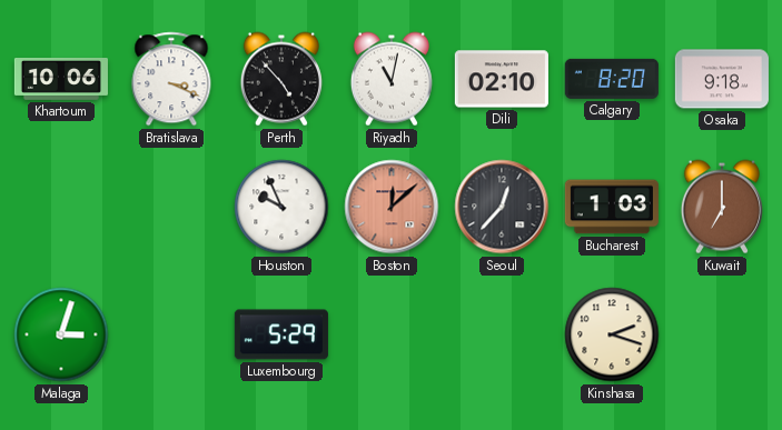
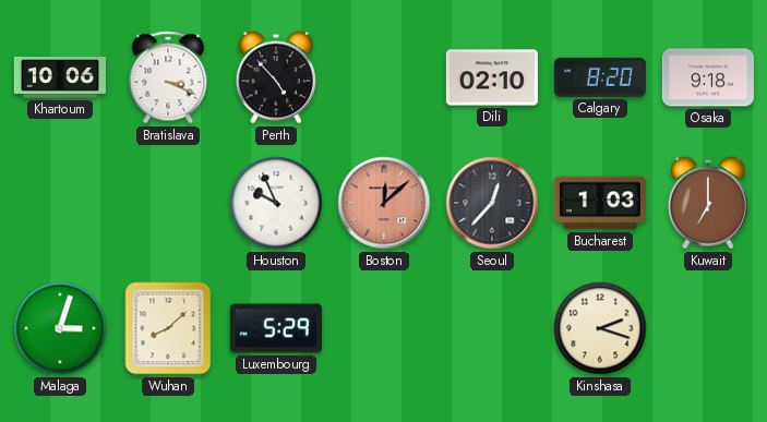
Riyadh: 11:02 -> none (392, 79)
Wuhan: none -> 8:08 (168, 328)
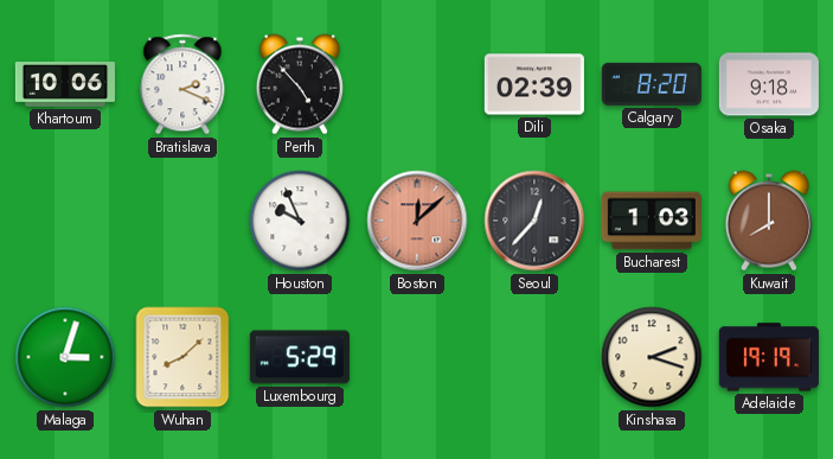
Bratislava: 3:19 -> 2:19 (182, 84)
Dili: 02:10 -> 02:39 (534, 84)
Kuwait: 7:00 -> 8:00 (769, 221)
Adelaide: none -> 19:19 (769, 357)
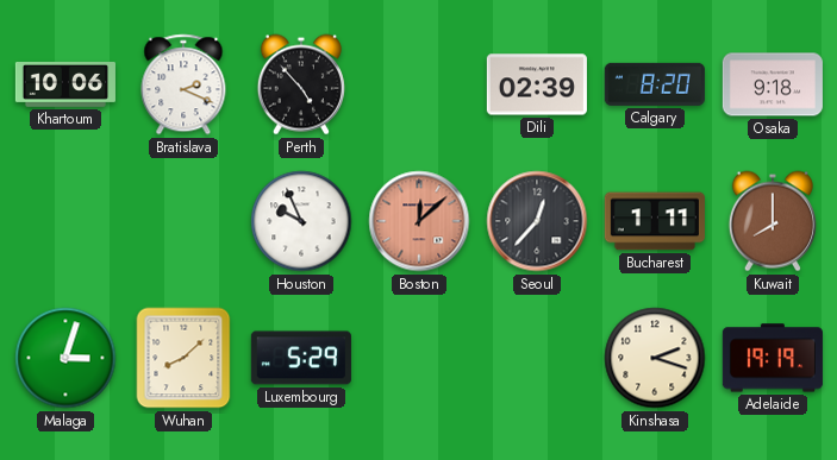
Bucharest: 1:03 -> 1:11 (655, 221)
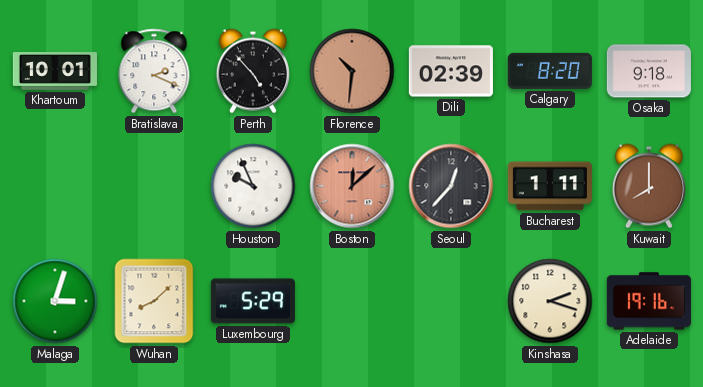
Khartoum: 10:06 -> 10:01 (55, 72)
Florence: none -> 10:31 (352, 71)
Adelaide: 19:19 -> 19:16 (649, 301)
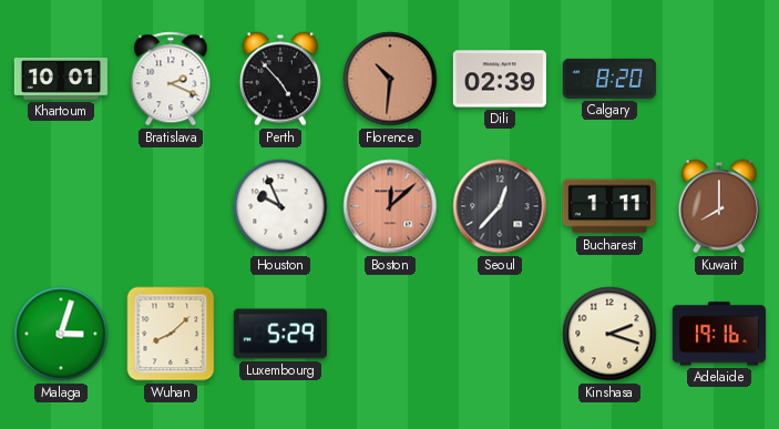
Osaka: 9:18 -> none (649, 71)
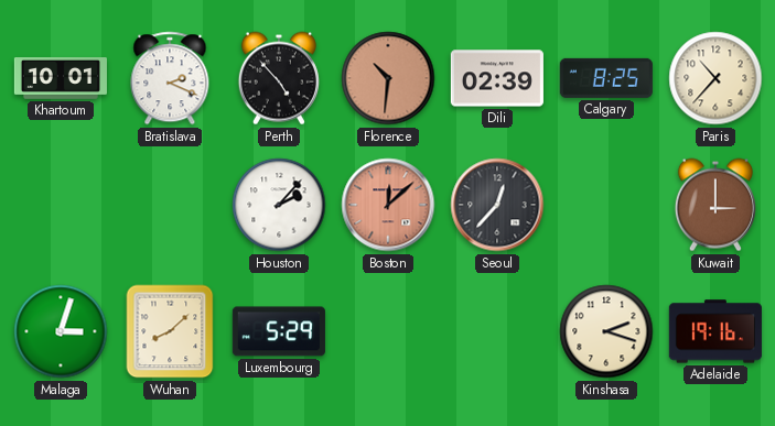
Calgary: 8:20 -> 8:25 (606, 78)
Paris: none -> 10:37 (715, 78)
Houston: 9:56 -> 2:07 (279, 205)
Bucharest: 1:11 -> none (609, 206)
Kuwait: 8:00 -> 3:00 (715, 205)
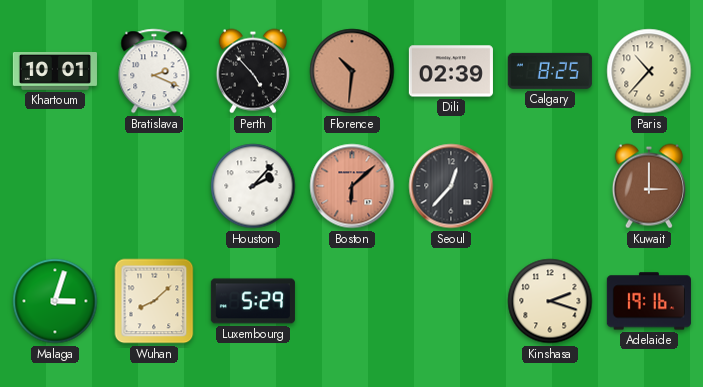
Boston: 12:08 -> 6:08 (352, 186)
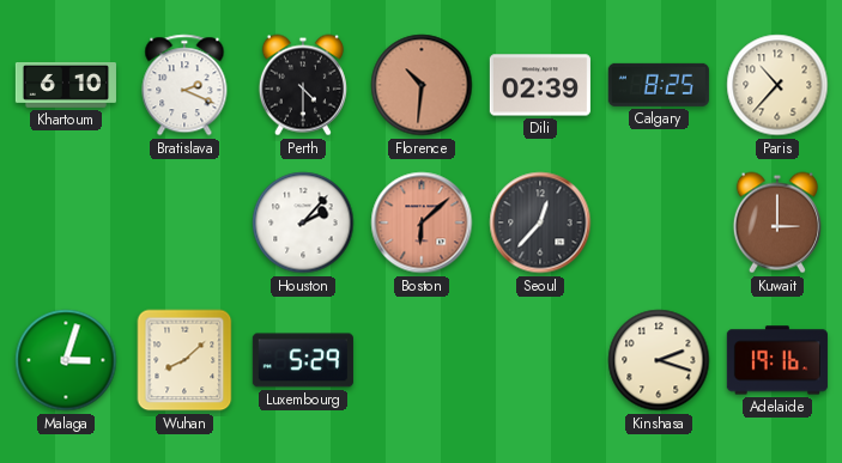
Khartoum: 10:01 -> 6:10 (66, 86)
Perth: 4:53 -> 4:30 (303, 85)
